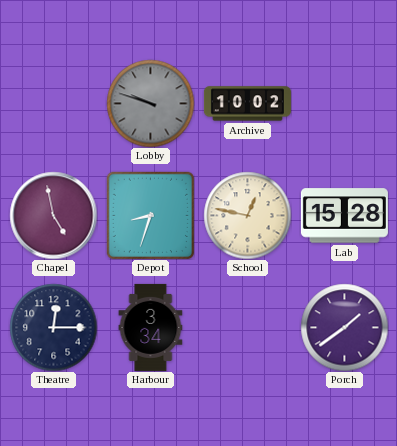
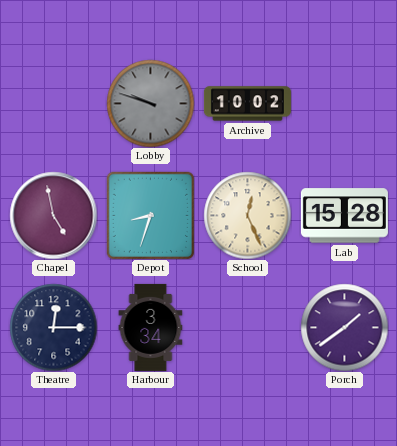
School: 12:47 -> 12:26 (247, 215)
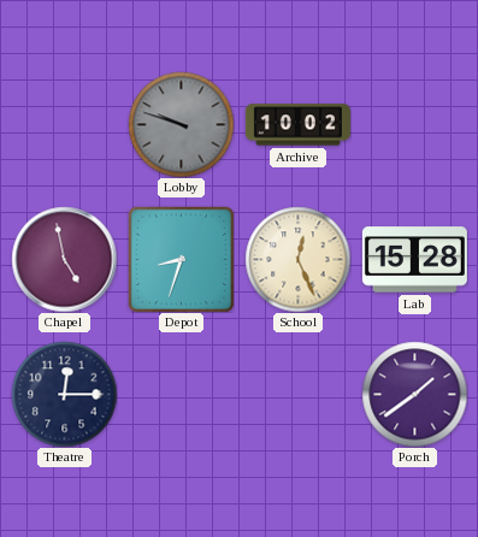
Harbour: 3:34 -> none (151, 327)
